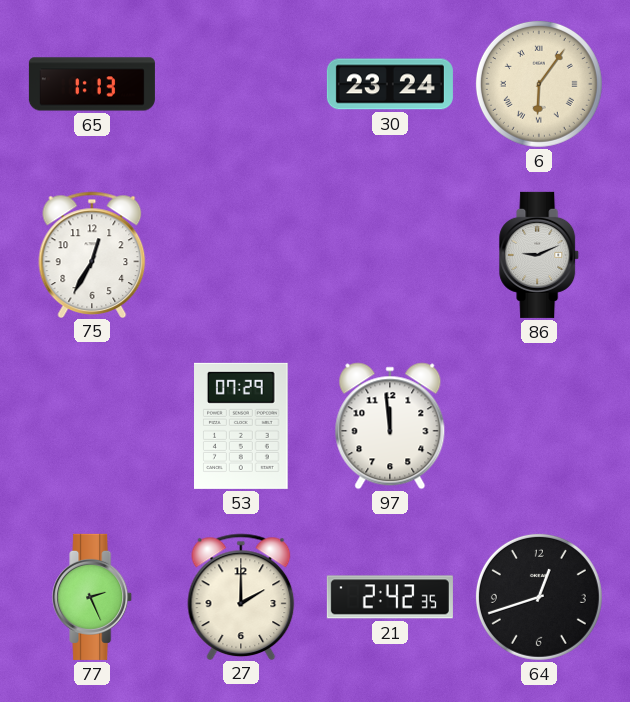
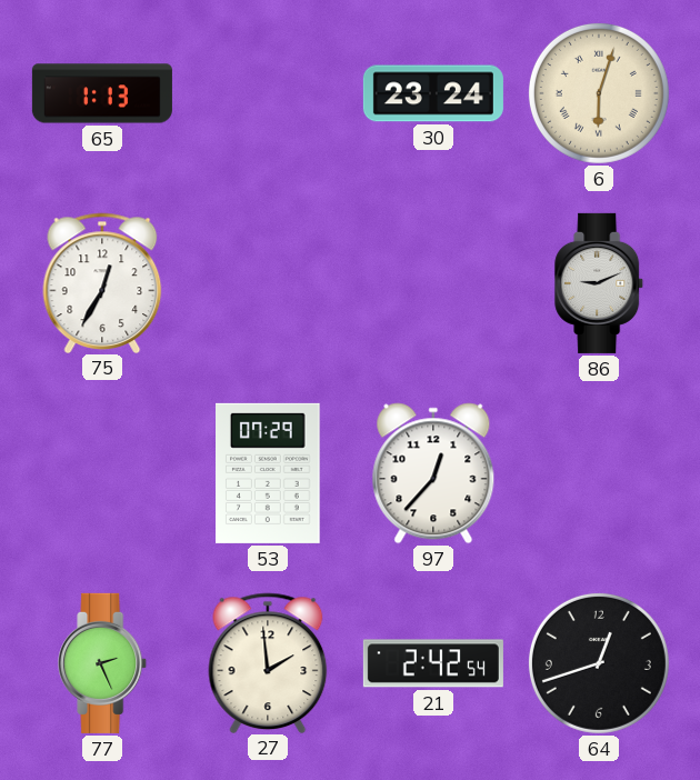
6: 6:06 -> 6:03 (599, 93)
97: 11:59 -> 12:37 (433, 473)
27: 2:00 -> 1:59 (268, 662)
21: 2:42:35 -> 2:42:54 (433, 663)
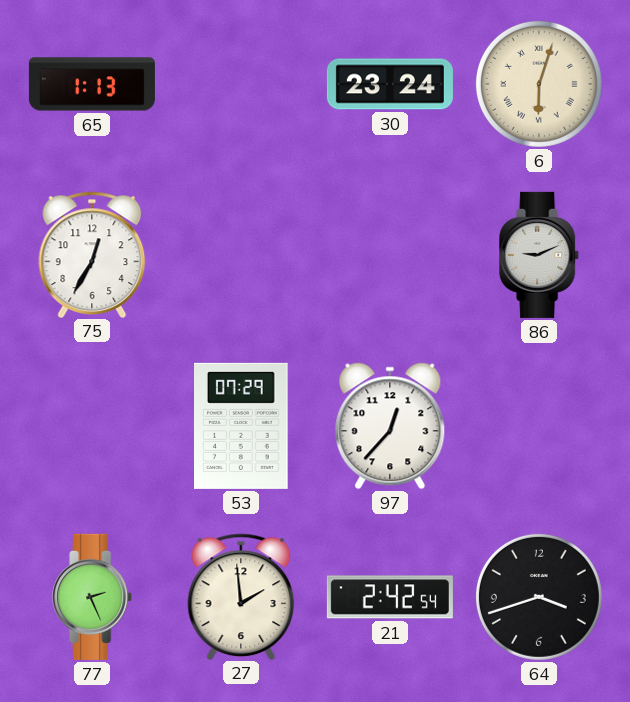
64: 12:42 -> 3:42 (539, 597)
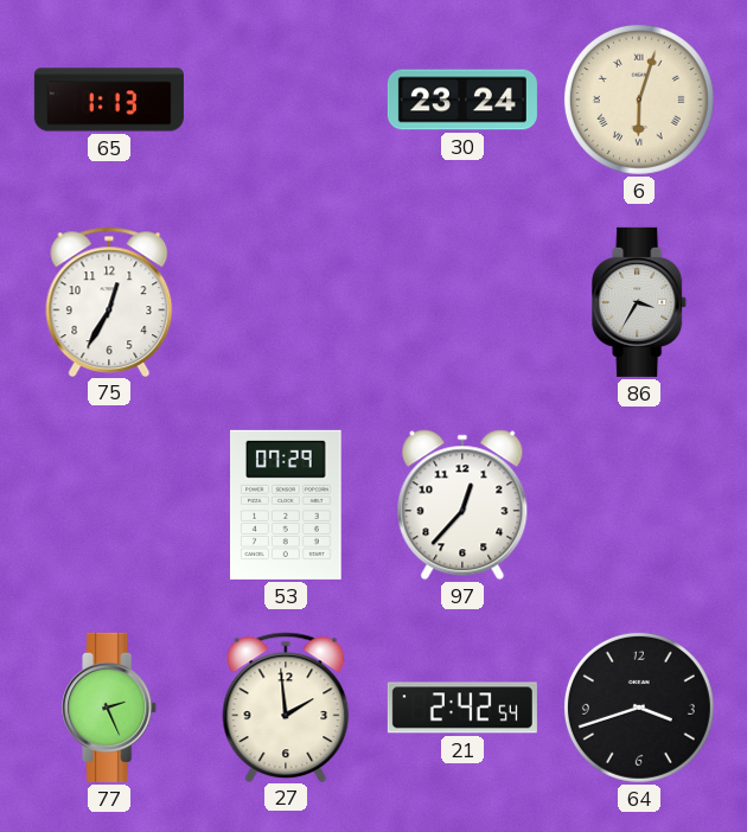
86: 9:11 -> 3:35 (640, 302)
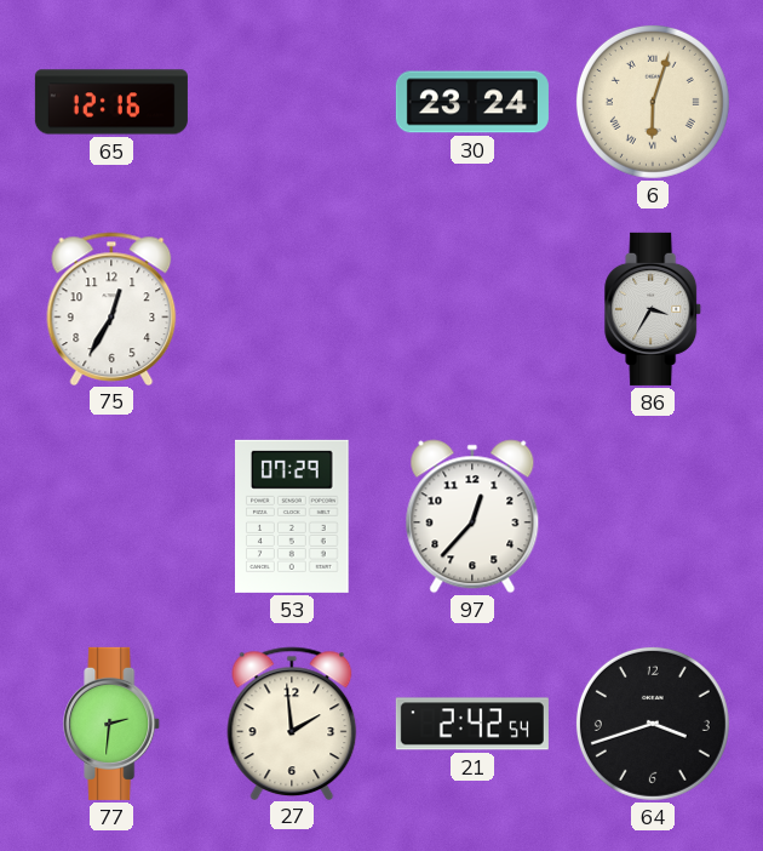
65: 1:13 -> 12:16 (111, 102)
77: 2:26 -> 2:31 (113, 724)
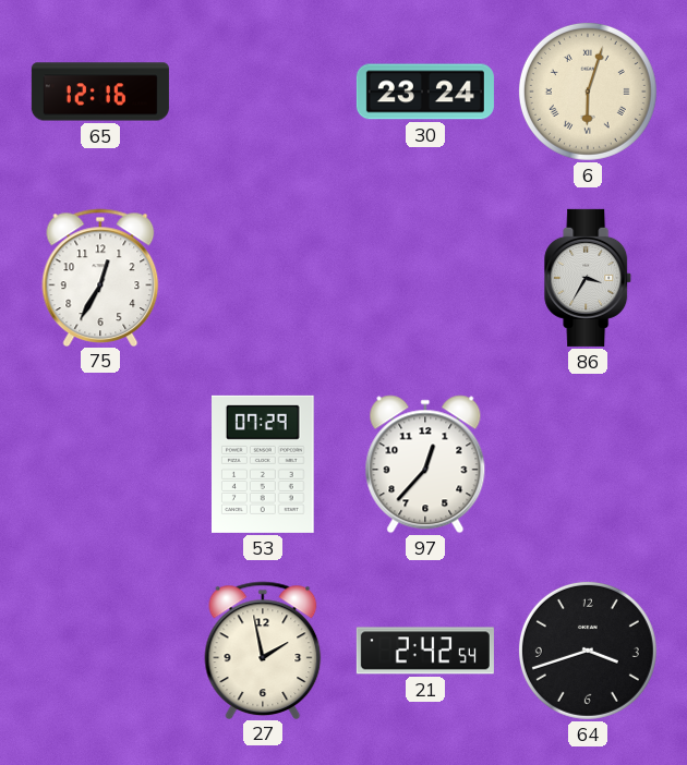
77: 2:31 -> none (113, 724)
27: 1:59 -> 1:58 (263, 649)
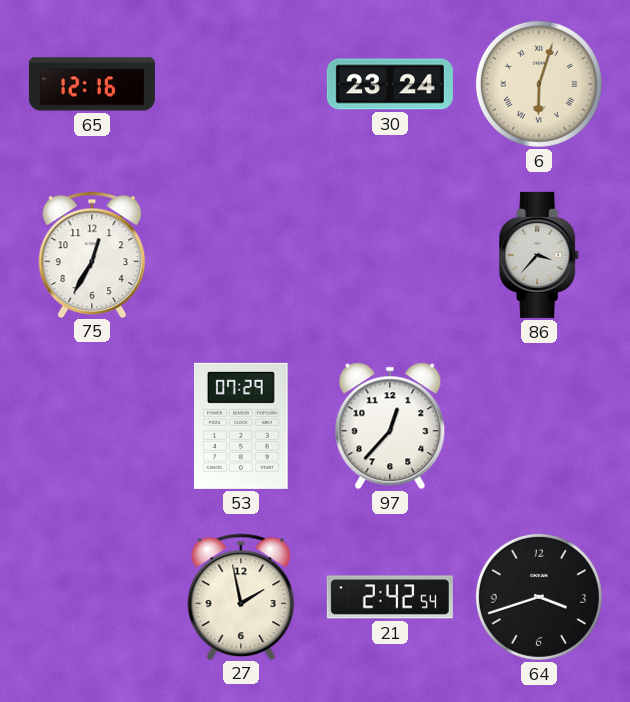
86: 3:35 -> 3:37 (540, 255)
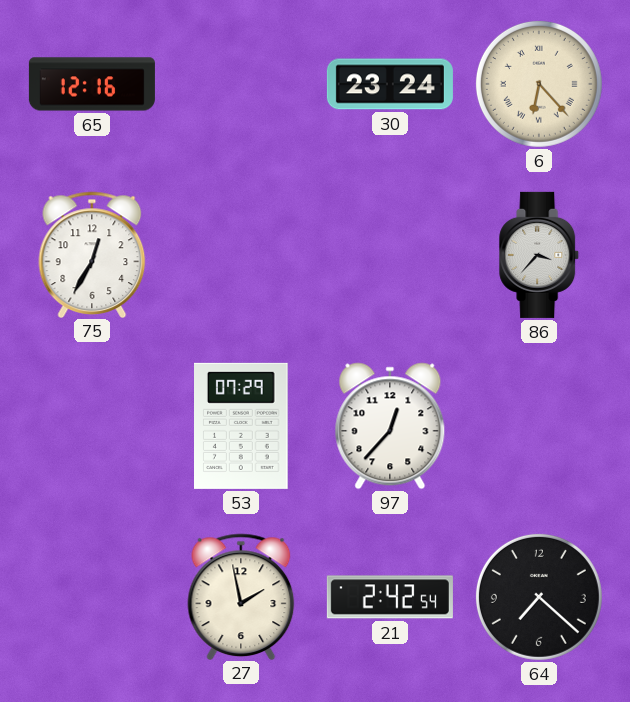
6: 6:03 -> 6:23 (539, 84)
64: 3:42 -> 7:22 (539, 597)
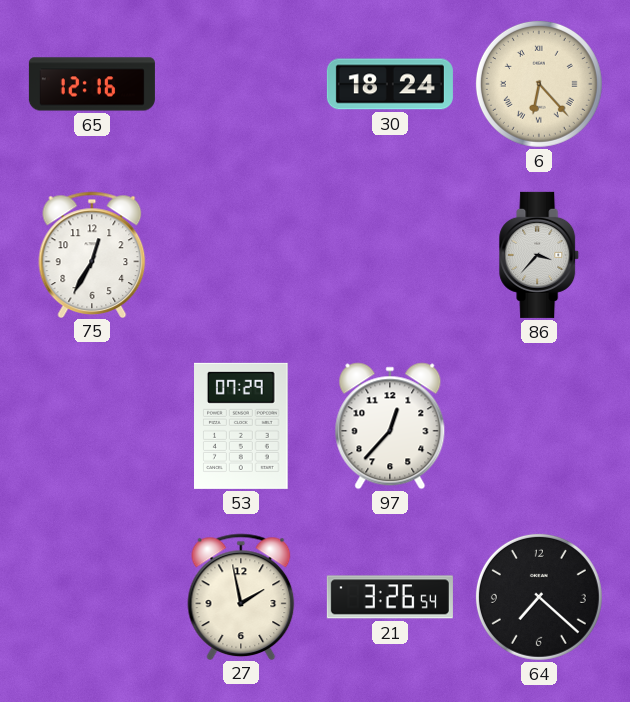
30: 23:24 -> 18:24 (390, 84)
21: 2:42 -> 3:26 (390, 597)
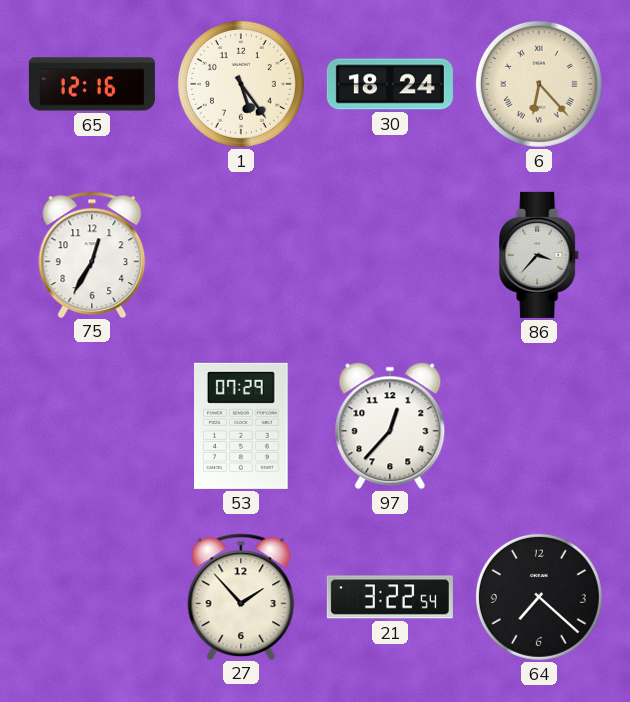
1: none -> 5:24 (241, 84)
27: 1:58 -> 1:53 (241, 596)
21: 3:26 -> 3:22 (390, 597)
